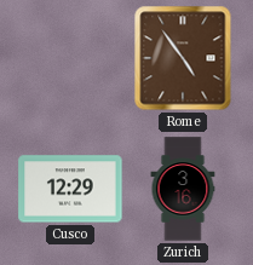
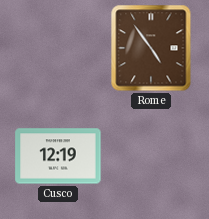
Cusco: 12:29 -> 12:19 (58, 156)
Zurich: 3:16 -> none (183, 189)
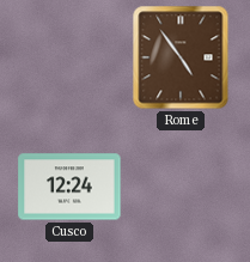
Cusco: 12:19 -> 12:24 (69, 187)
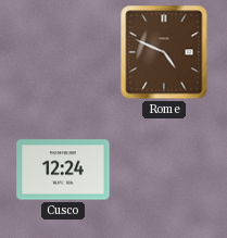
Rome: 4:54 -> 4:49 (164, 52)
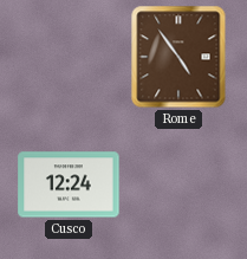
Rome: 4:49 -> 4:54 (178, 57)
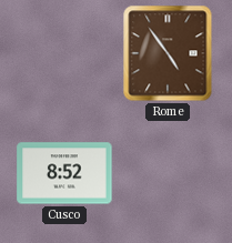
Cusco: 12:24 -> 8:52 (64, 173)
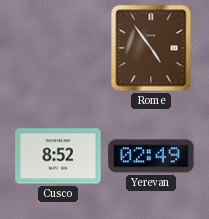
Yerevan: none -> 02:49 (151, 156)
